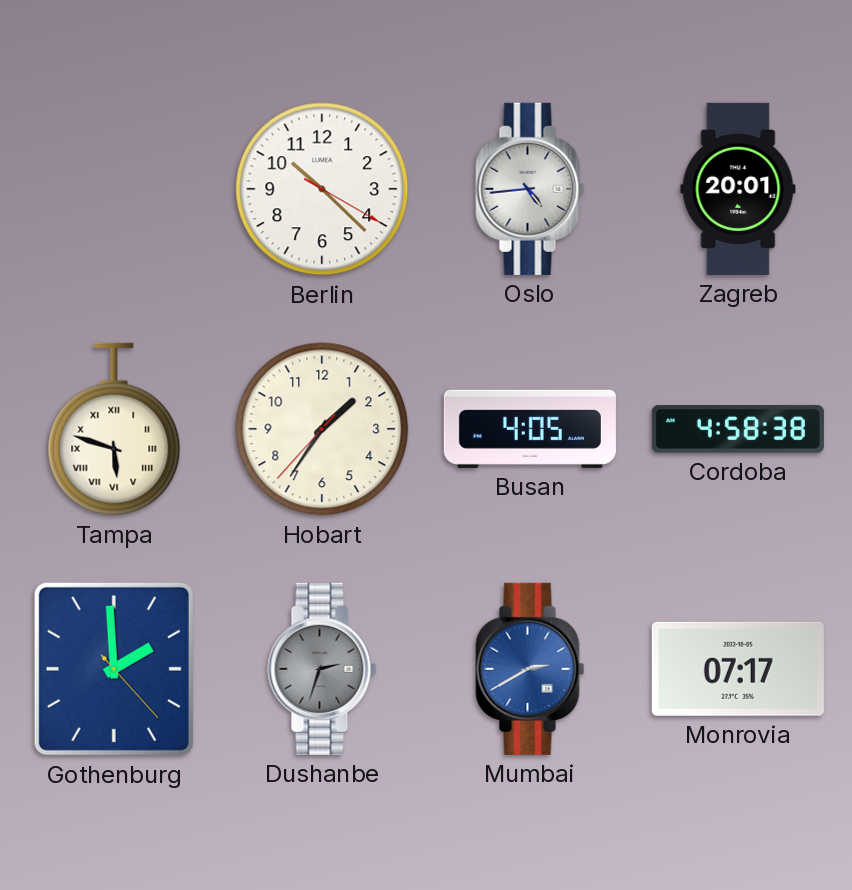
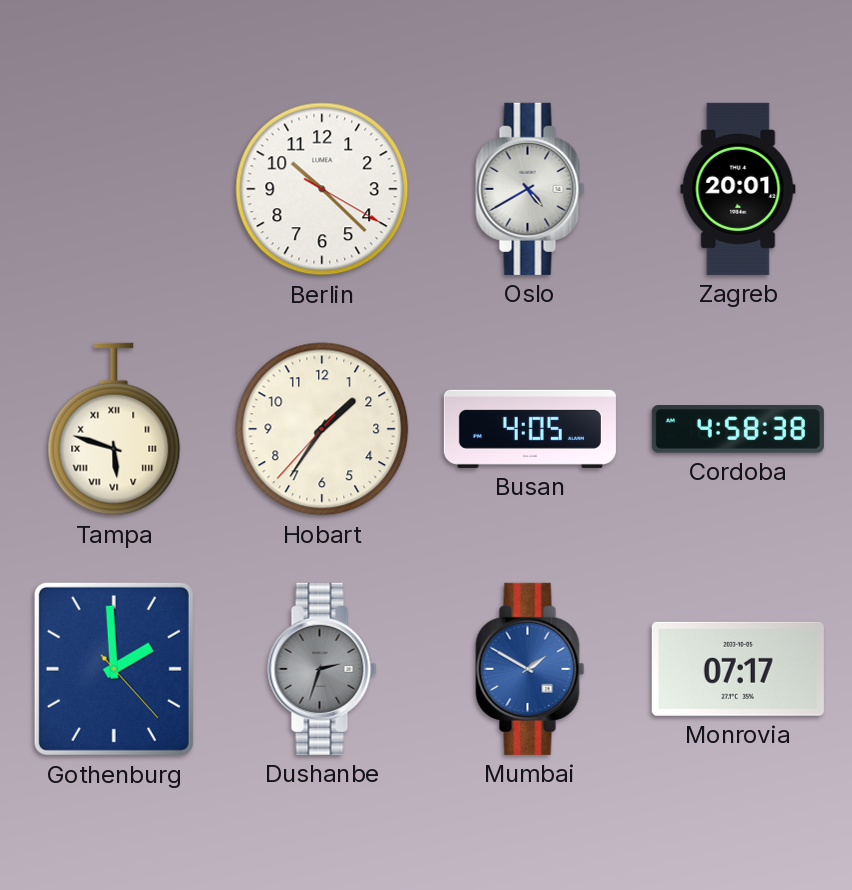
Oslo: 4:44 -> 4:40 (530, 189)
Mumbai: 2:40 -> 1:50 (530, 669)
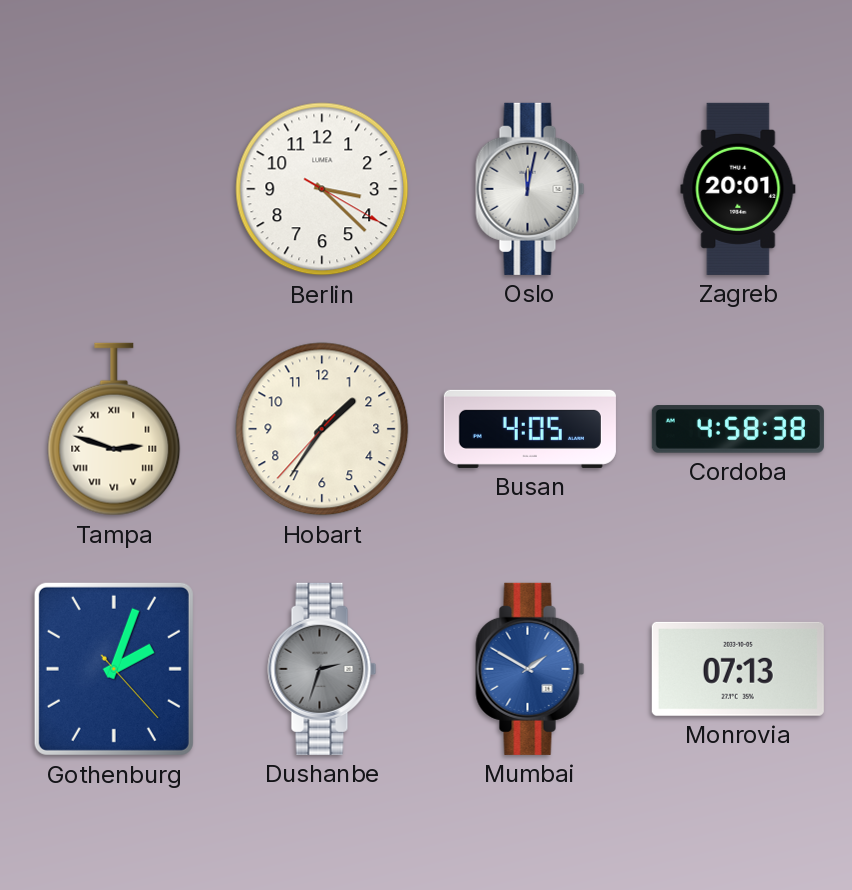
Berlin: 10:22 -> 3:22 (322, 189)
Oslo: 4:40 -> 12:02 (530, 189)
Tampa: 5:48 -> 2:48 (114, 429)
Gothenburg: 1:59 -> 2:03 (114, 669)
Monrovia: 07:17 -> 07:13 (738, 669)
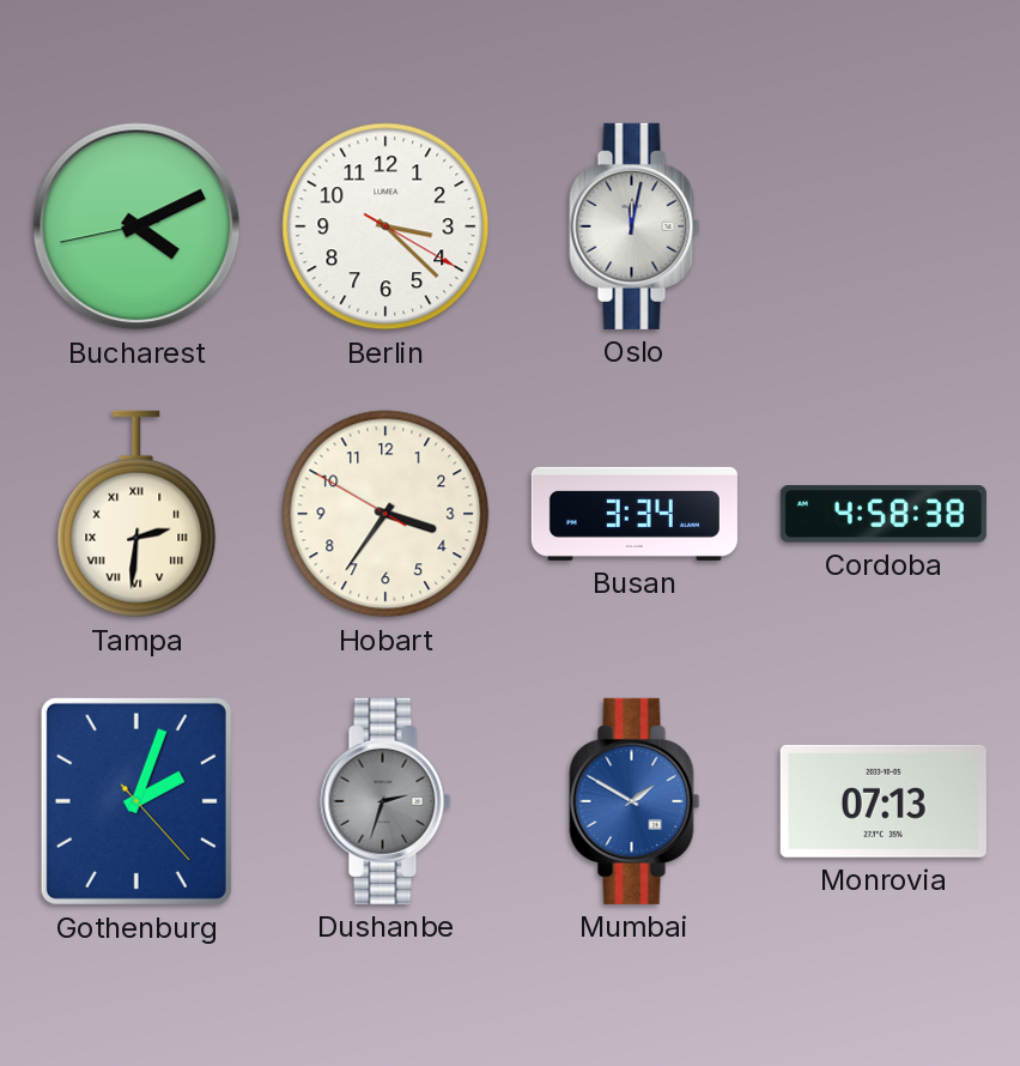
Bucharest: none -> 4:10 (136, 226)
Zagreb: 20:01 -> none (738, 189)
Tampa: 2:48 -> 2:31 (136, 514)
Hobart: 1:35 -> 3:35 (385, 514)
Busan: 4:05 -> 3:34 (635, 514)
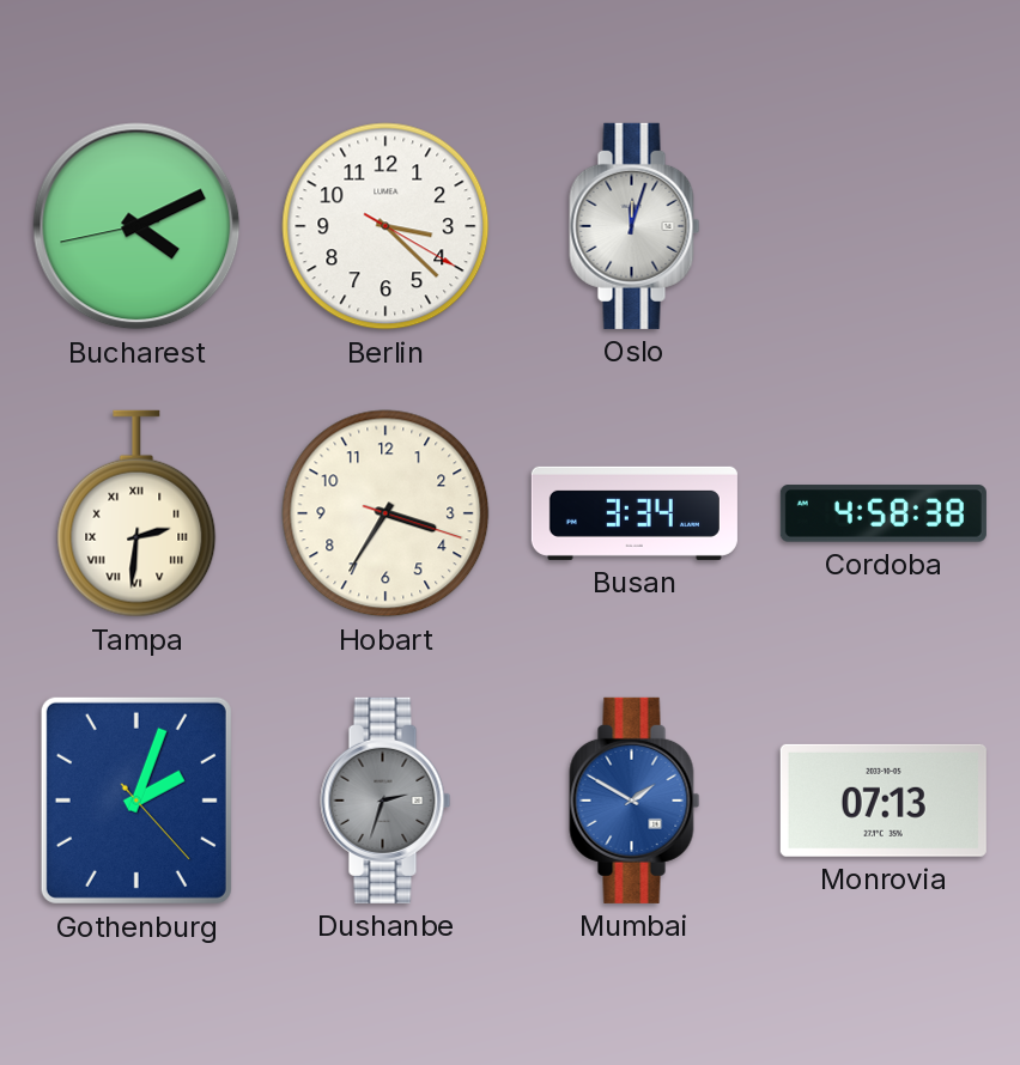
Oslo: 12:02 -> 12:03 (635, 226)
Hobart: 3:35:50 -> 3:35:18 (385, 513)
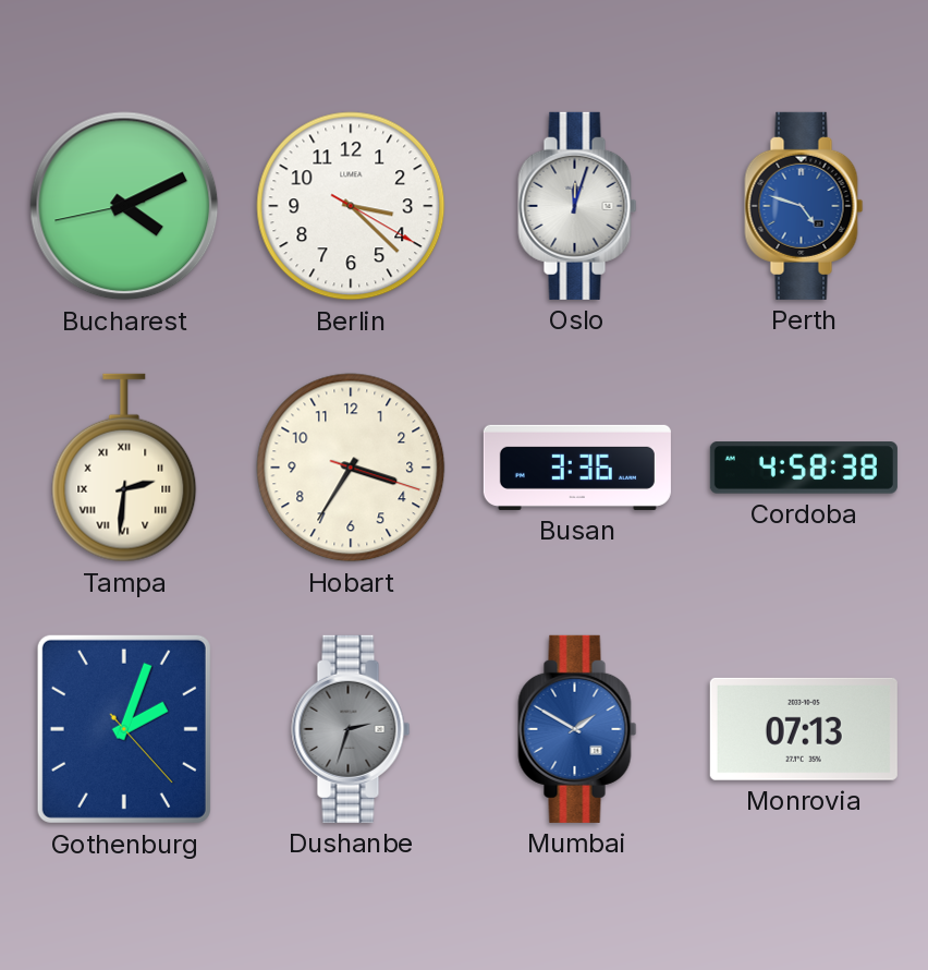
Perth: none -> 4:48 (804, 206)
Busan: 3:34 -> 3:36 (577, 468)
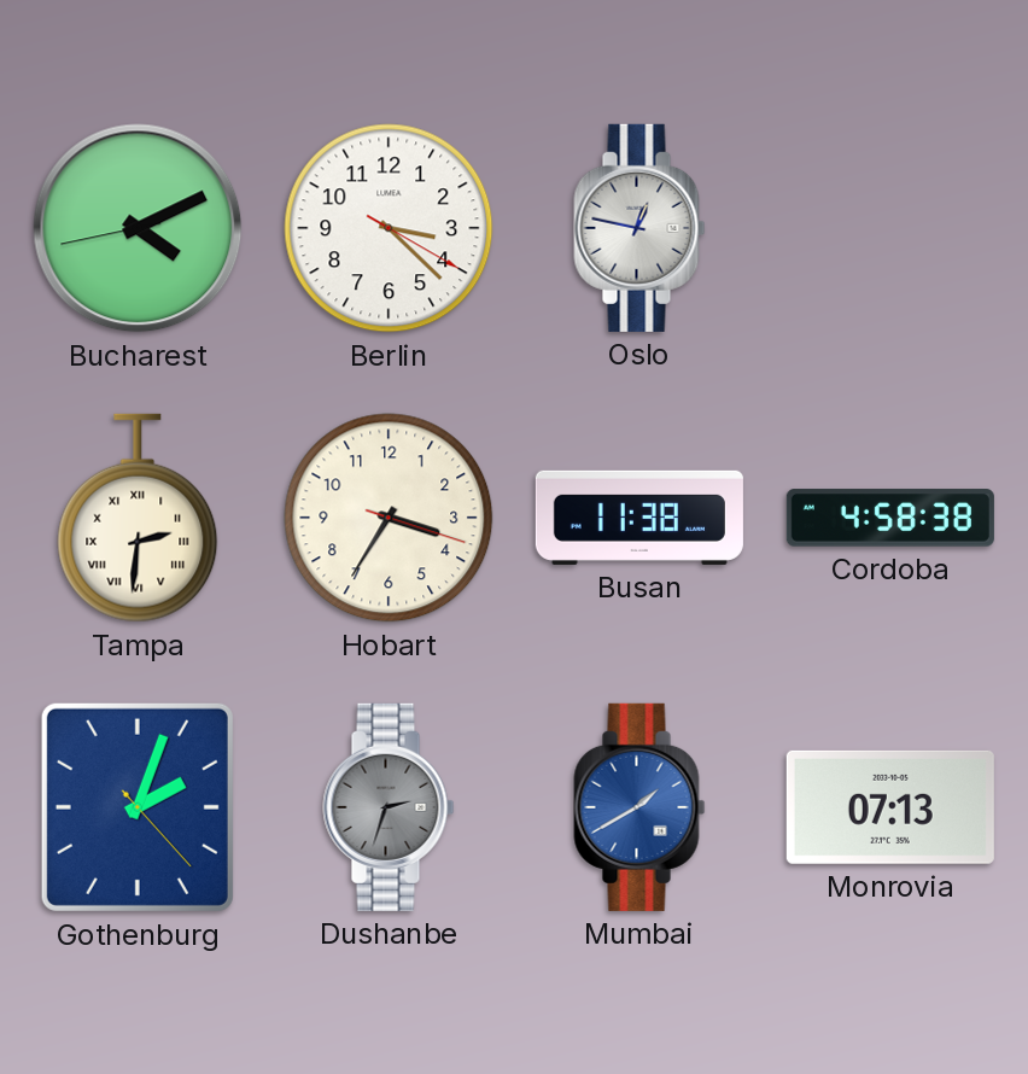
Oslo: 12:03 -> 12:47 (639, 228)
Perth: 4:48 -> none (804, 206)
Busan: 3:36 -> 11:38 (639, 518)
Mumbai: 1:50 -> 1:40 (639, 807)
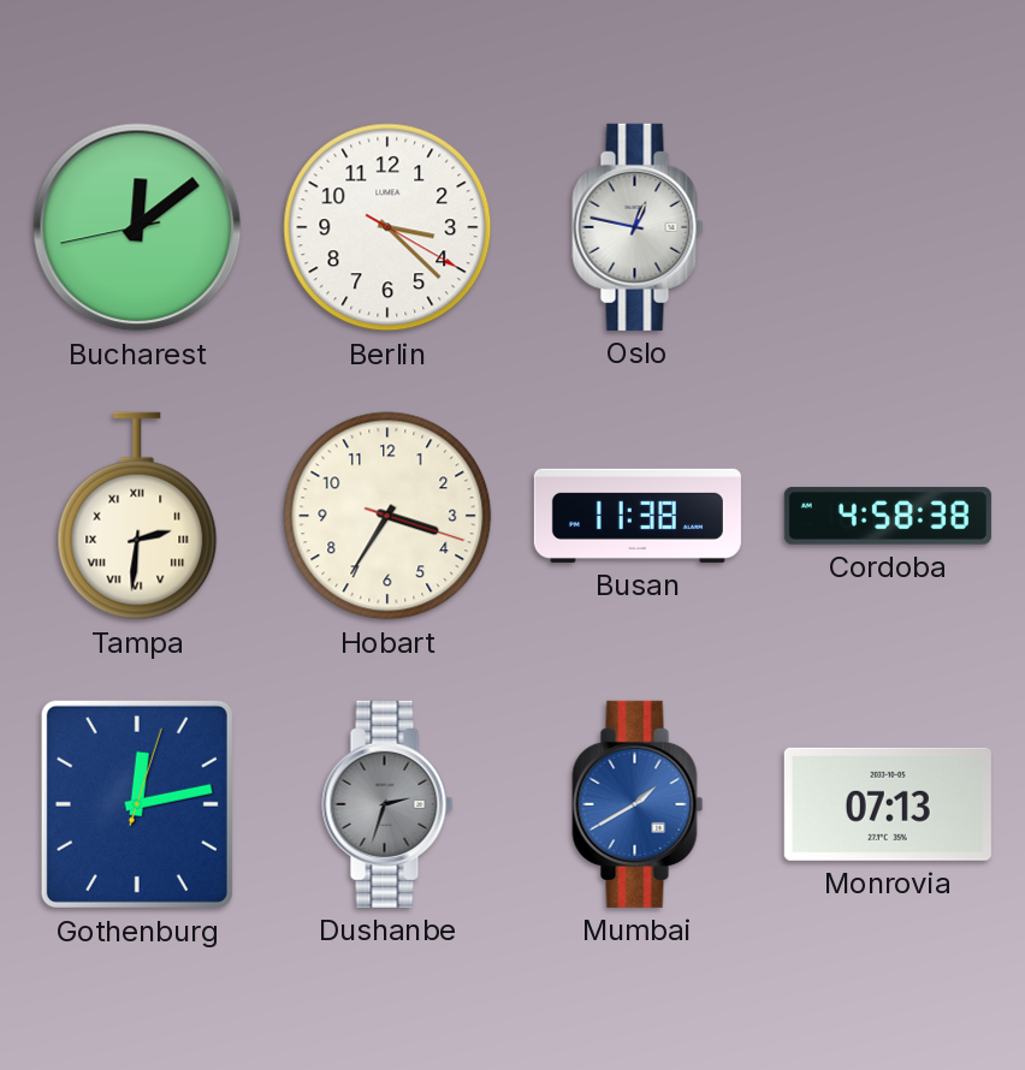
Bucharest: 4:10 -> 12:08 (137, 227)
Gothenburg: 2:03 -> 12:13 (137, 804)
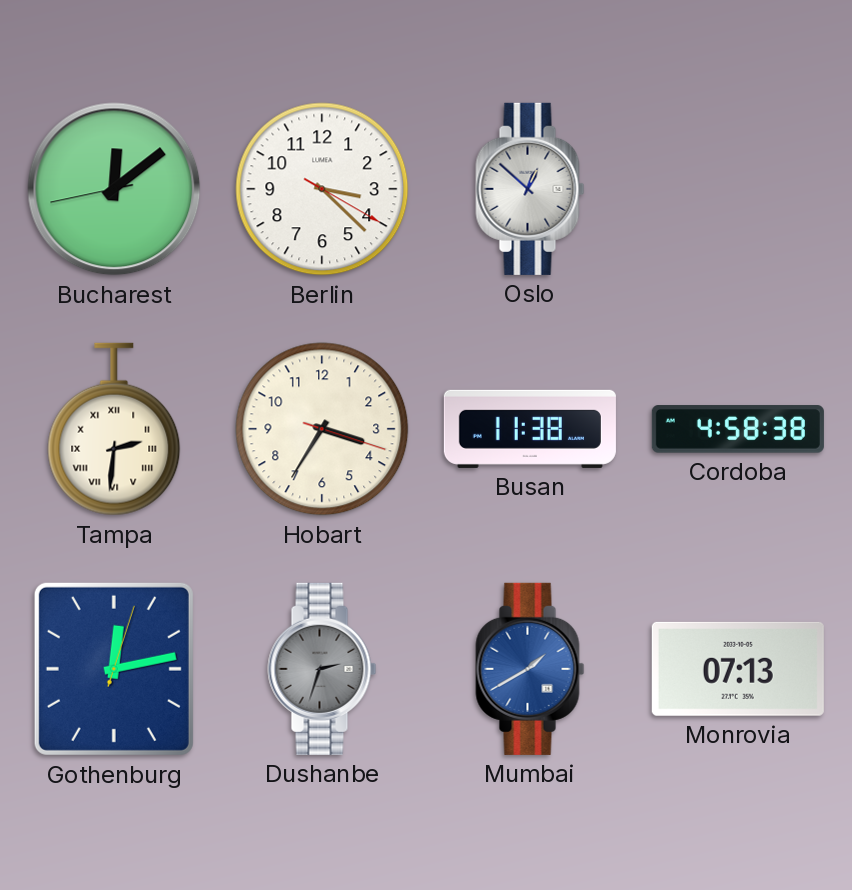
Oslo: 12:47 -> 12:52 (530, 189)
